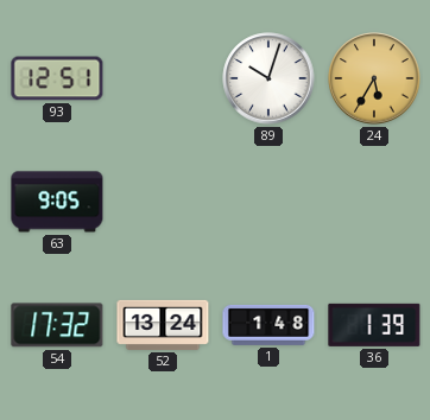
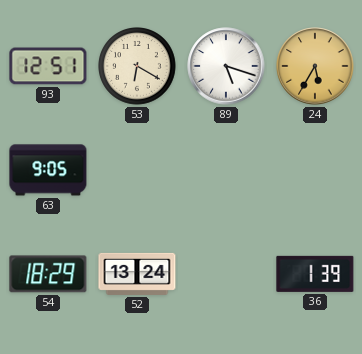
53: none -> 6:20 (138, 67)
89: 10:03 -> 5:18 (226, 66)
54: 17:32 -> 18:29 (48, 274)
1: 1:48 -> none (268, 325)
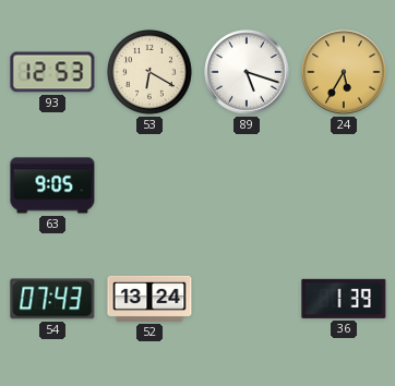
93: 12:51 -> 12:53 (52, 72)
54: 18:29 -> 07:43 (52, 299)
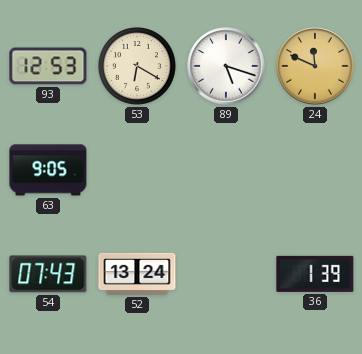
24: 5:35 -> 11:49 (315, 66)
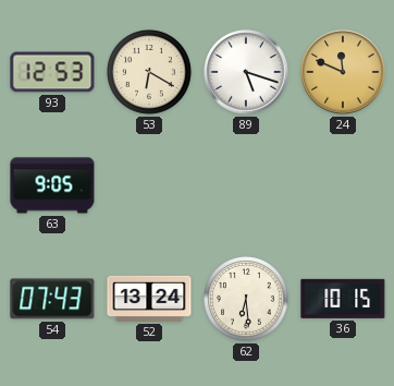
62: none -> 6:29 (247, 300)
36: 1:39 -> 10:15 (343, 299)
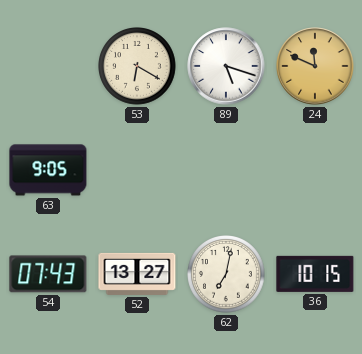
93: 12:53 -> none (52, 72)
52: 13:24 -> 13:27 (137, 274)
62: 6:29 -> 7:02 (227, 275)
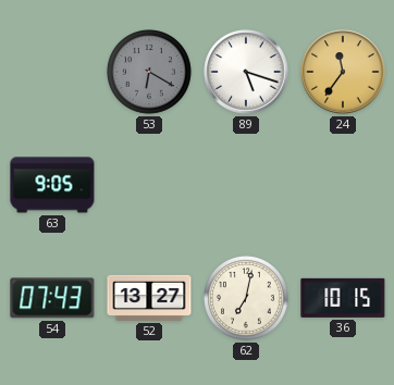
53 dial: cream -> grey (150, 73)
24: 11:49 -> 11:36 (343, 72)
